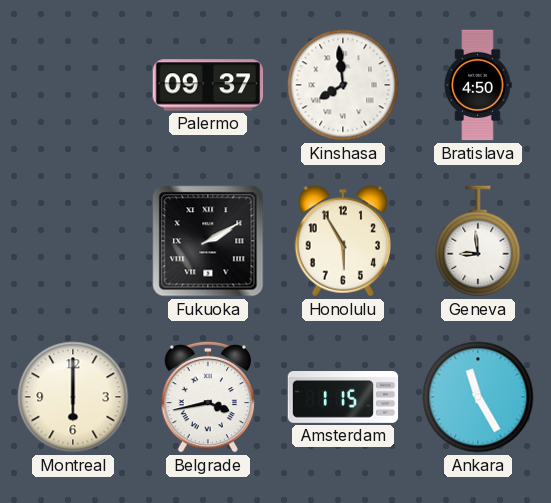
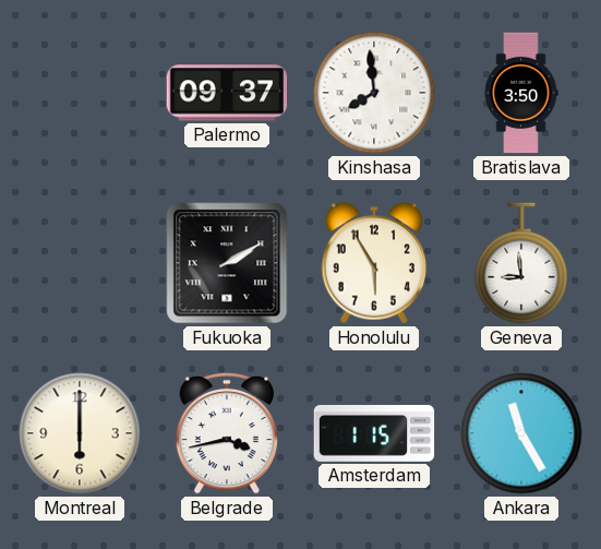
Bratislava: 4:50 -> 3:50 (521, 93)
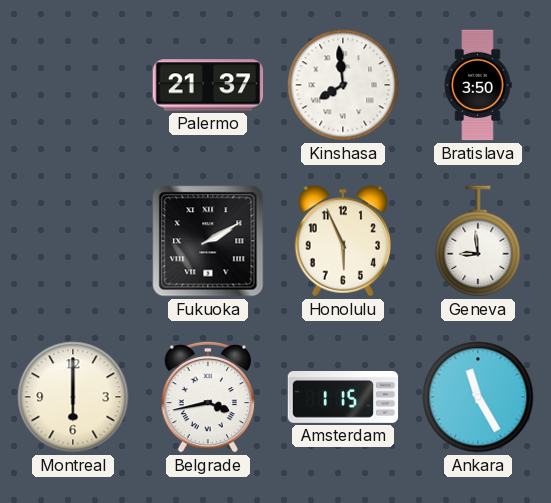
Palermo: 09:37 -> 21:37 (208, 85)
Honolulu: 5:55 -> 5:56 (342, 241)
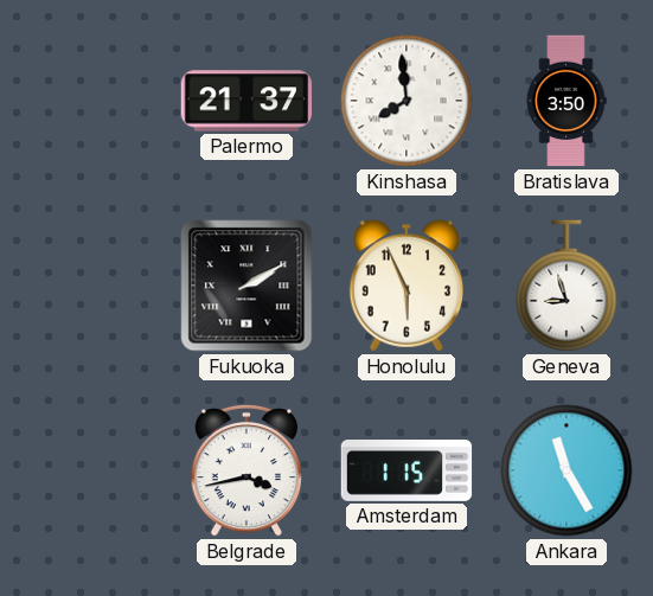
Geneva: 8:59 -> 8:57 (566, 286)
Montreal: 6:00 -> none (73, 397)
